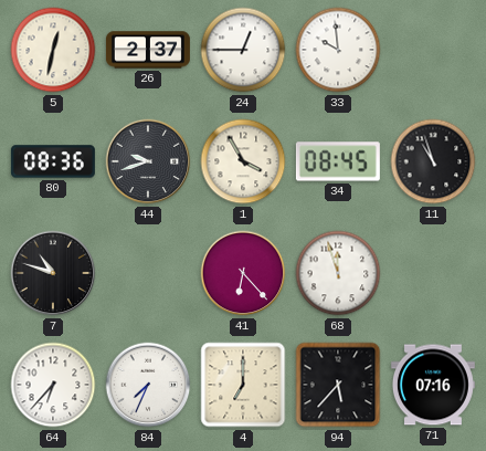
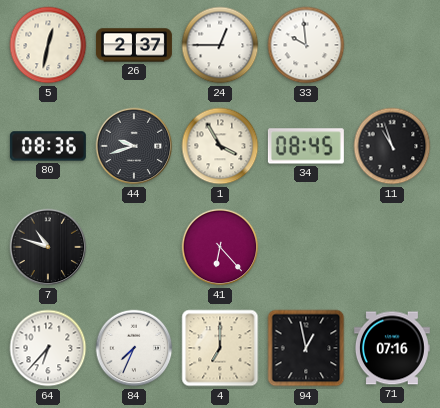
68: 11:57 -> none (338, 273)
94: 5:37 -> 12:58 (306, 348)
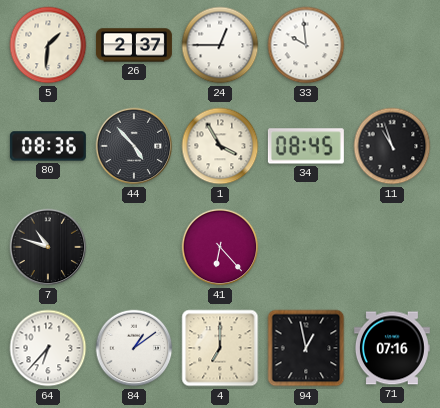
5: 12:32 -> 1:31 (48, 45)
44: 9:42 -> 4:53 (134, 146)
84: 7:34 -> 1:09 (134, 348)
